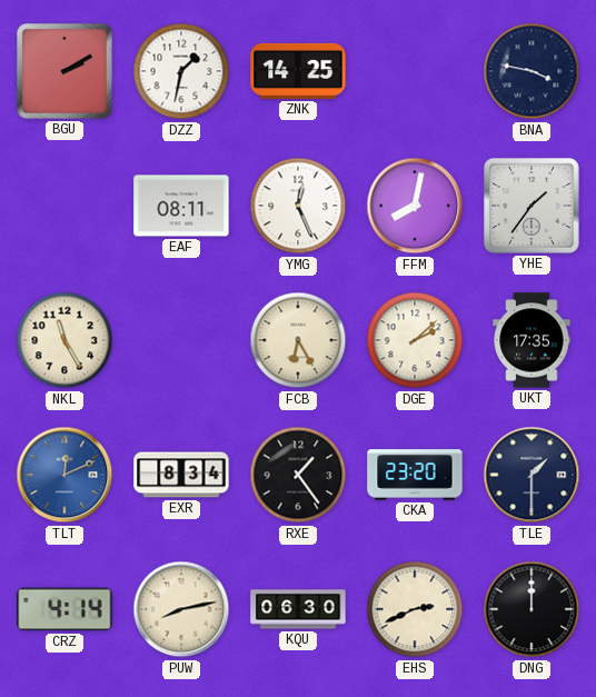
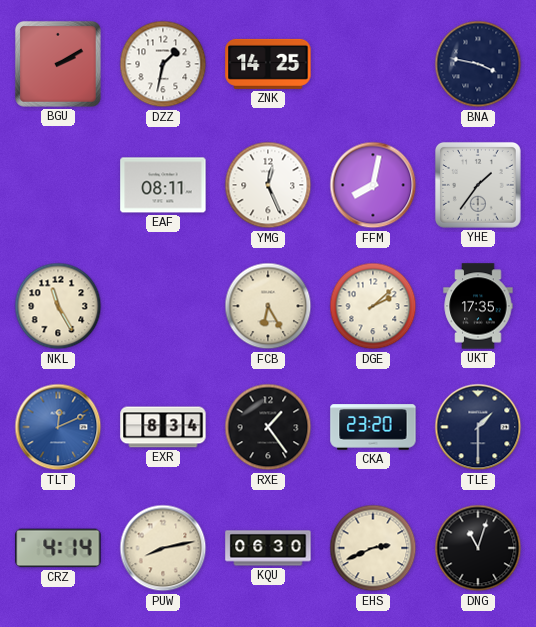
DNG: 12:00 -> 11:03 (478, 548)
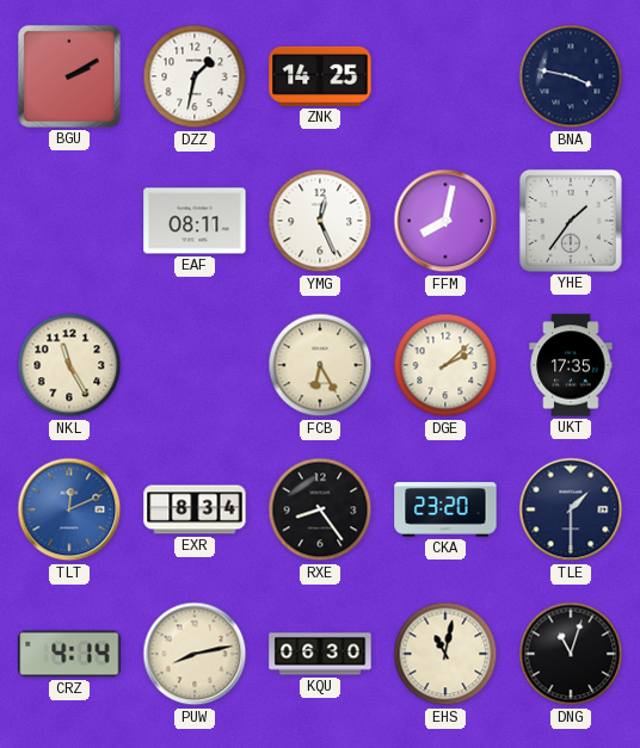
RXE: 1:24 -> 8:24 (320, 509)
EHS: 2:41 -> 11:02 (445, 654)
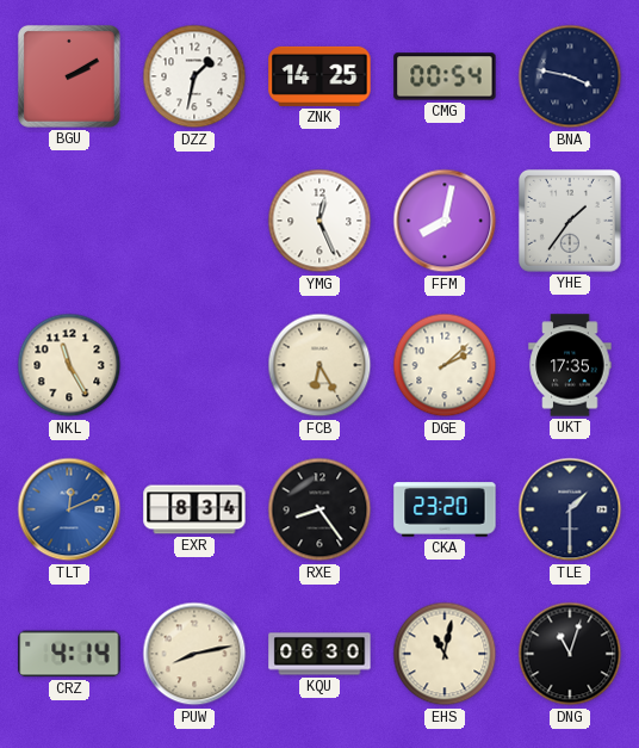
CMG: none -> 00:54 (445, 76)
EAF: 08:11 -> none (195, 221)
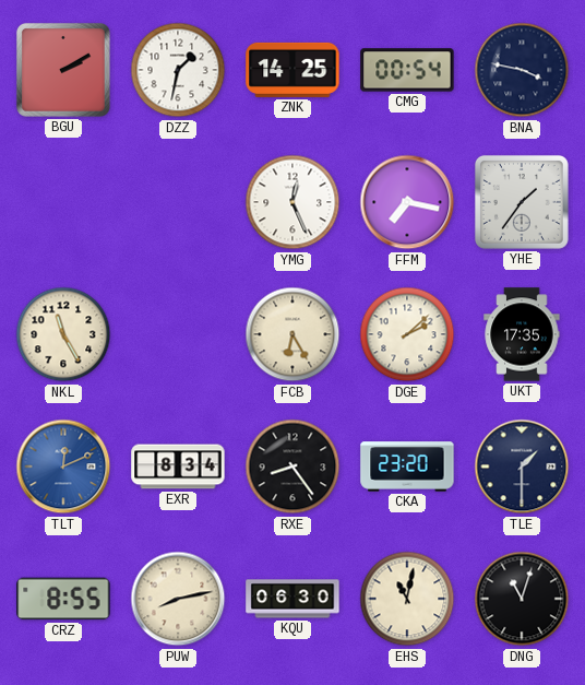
FFM: 8:02 -> 7:17 (407, 202)
CRZ: 4:14 -> 8:55 (63, 599)
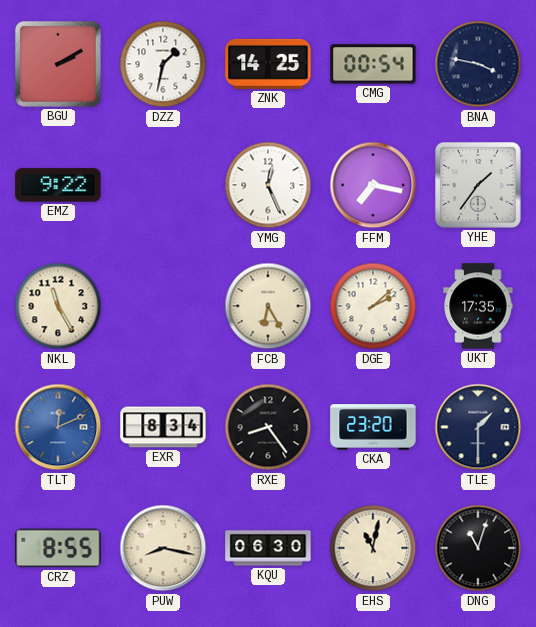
EMZ: none -> 9:22 (58, 185)
PUW: 8:13 -> 8:17 (163, 548)
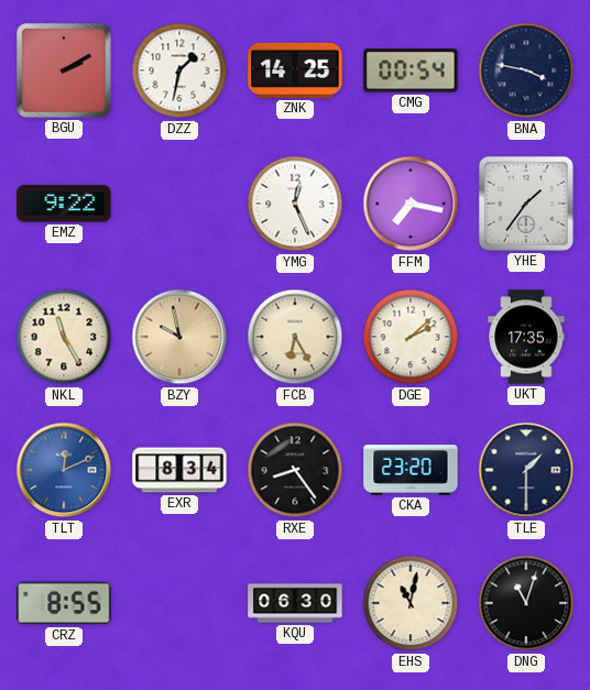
BZY: none -> 9:58 (179, 337)
PUW: 8:17 -> none (163, 548)
